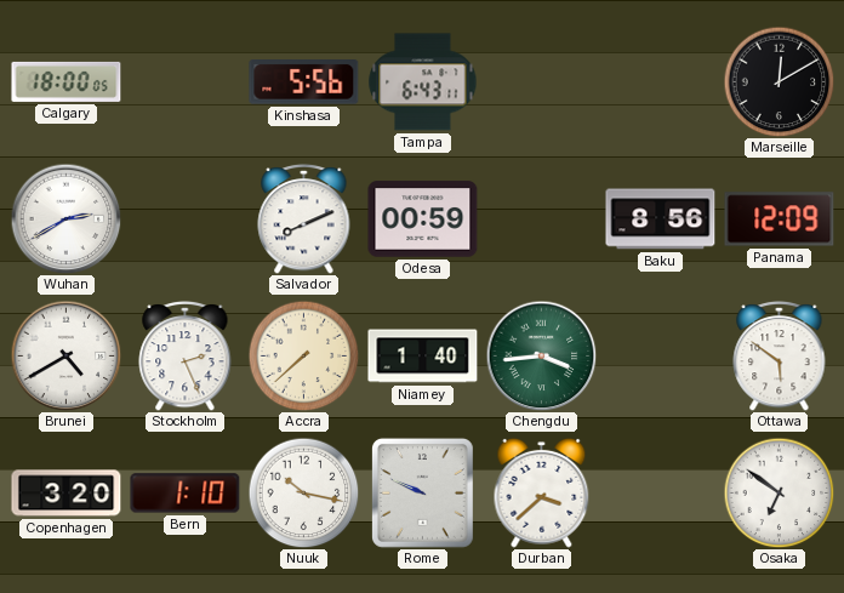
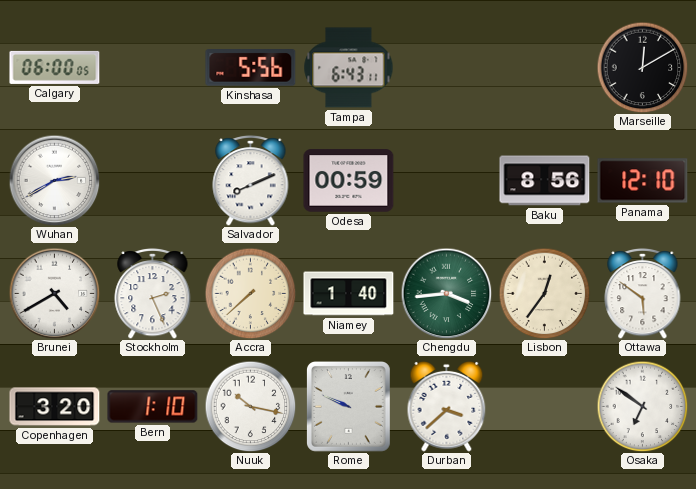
Calgary: 18:00 -> 06:00 (55, 67)
Panama: 12:09 -> 12:10 (643, 181)
Lisbon: none -> 12:36 (544, 293)
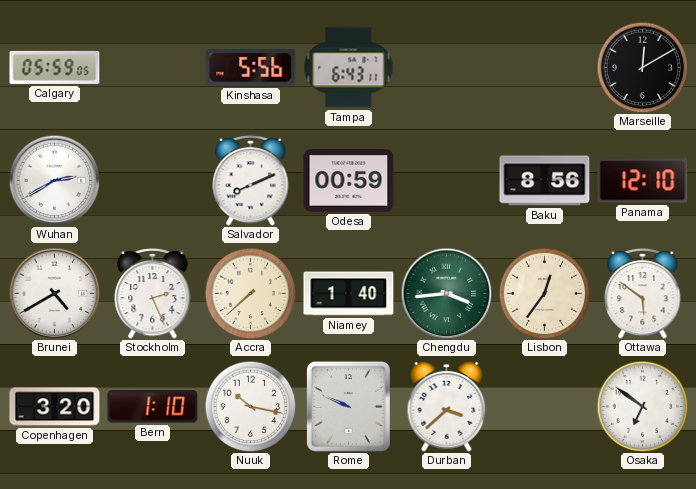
Calgary: 06:00 -> 05:59 (55, 67)
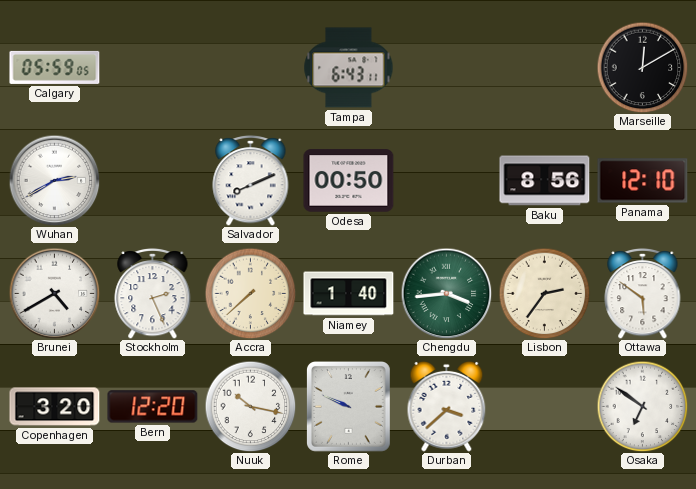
Kinshasa: 5:56 -> none (251, 68)
Odesa: 00:59 -> 00:50 (349, 181)
Lisbon: 12:36 -> 2:36 (544, 293)
Bern: 1:10 -> 12:20 (153, 407)
